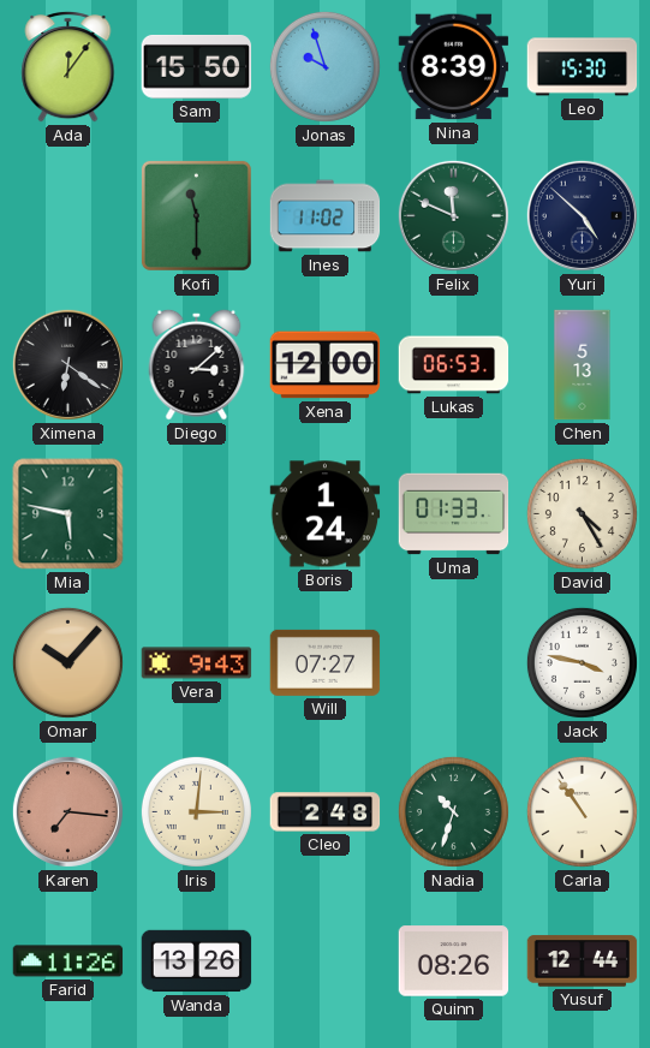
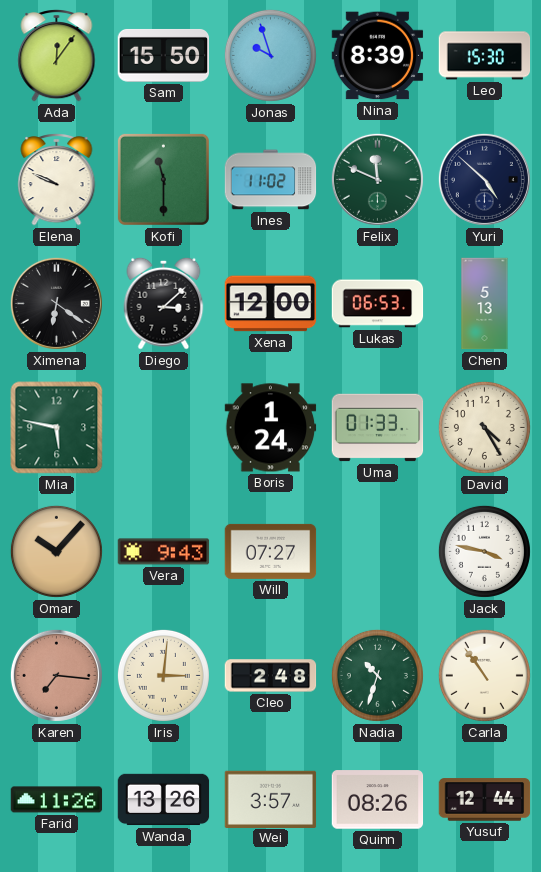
Elena: none -> 9:49 (57, 180)
Wei: none -> 3:57 (271, 799)
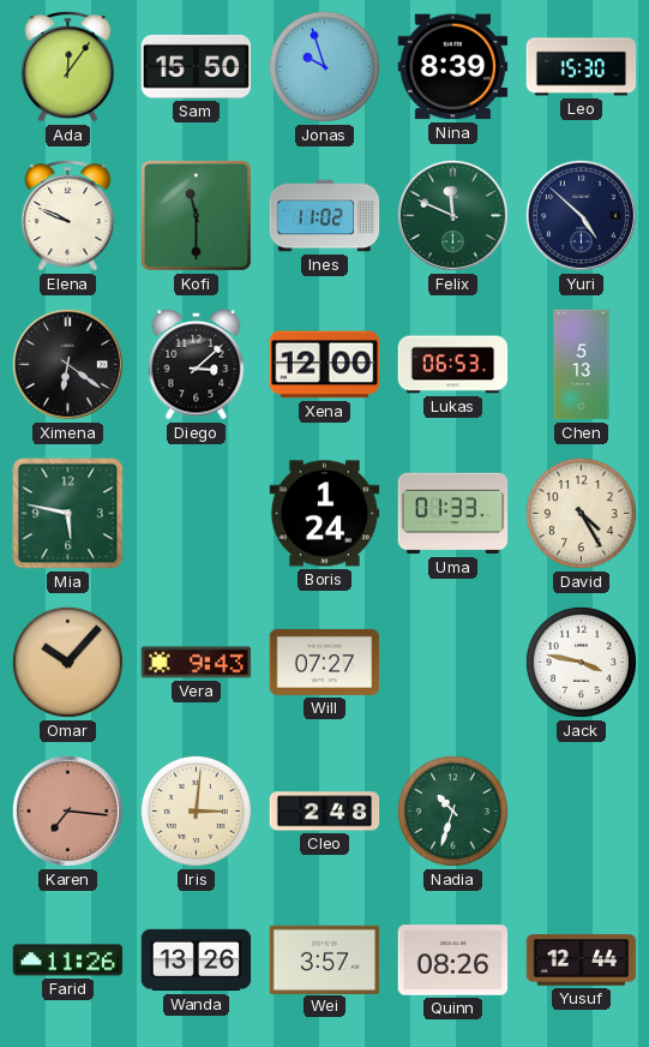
Carla: 10:54 -> none (484, 675)
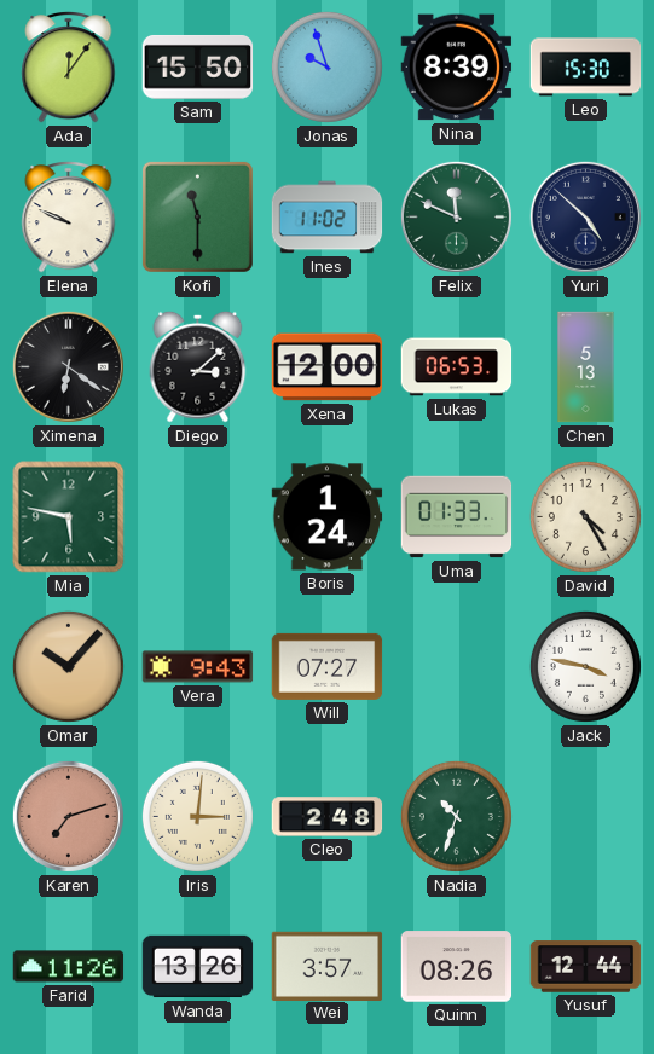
Karen: 7:16 -> 7:12 (68, 816)
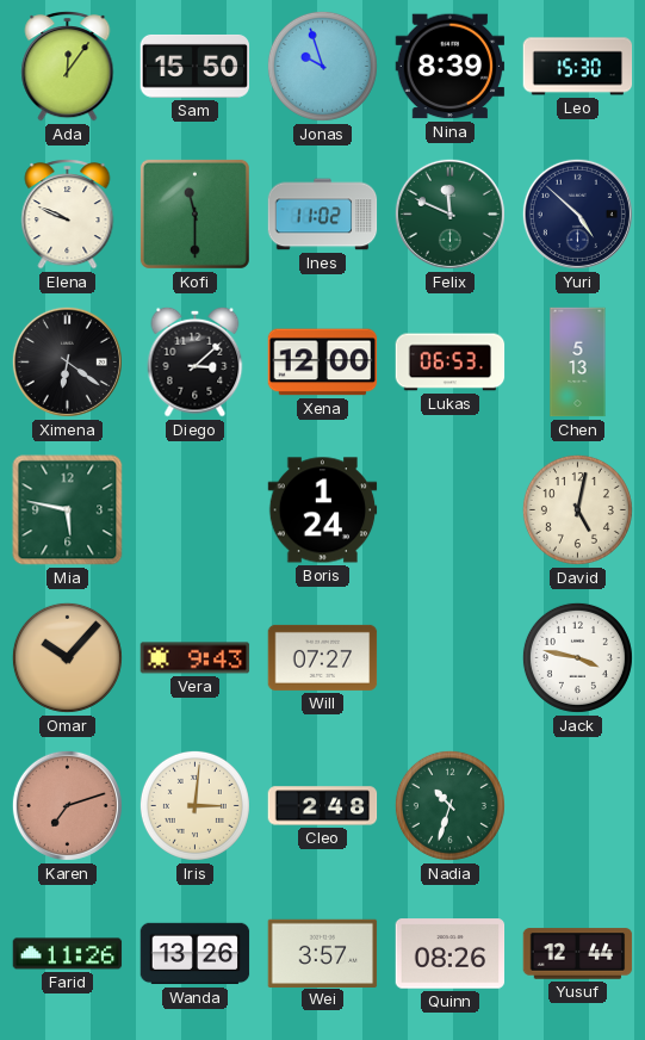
Uma: 01:33 -> none (457, 517)
David: 4:25 -> 5:02 (577, 509)
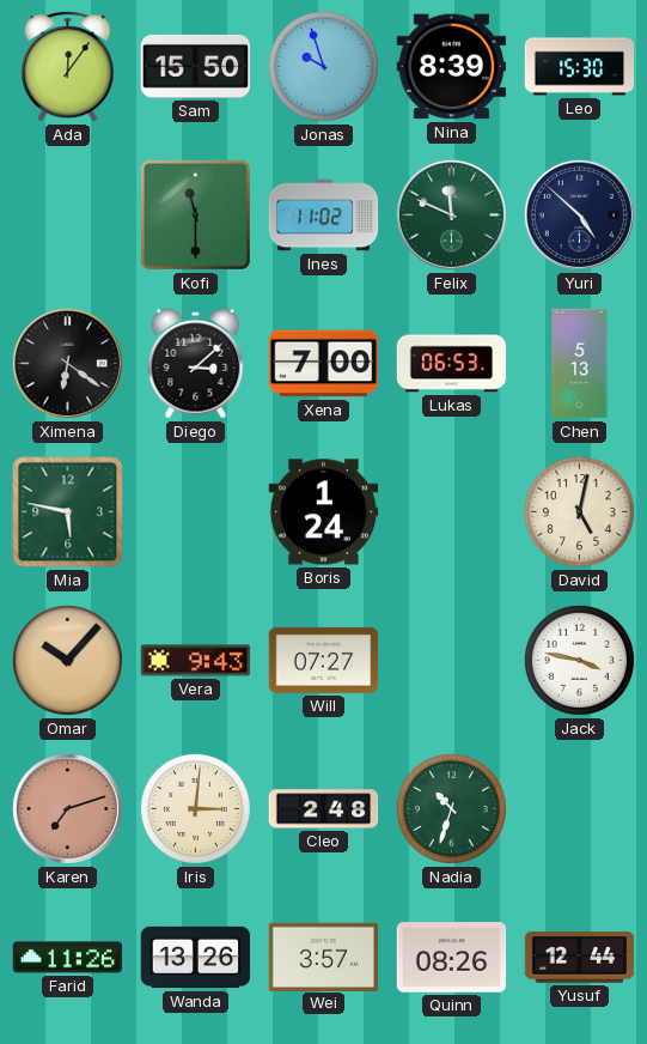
Elena: 9:49 -> none (68, 215)
Xena: 12:00 -> 7:00 (324, 364)
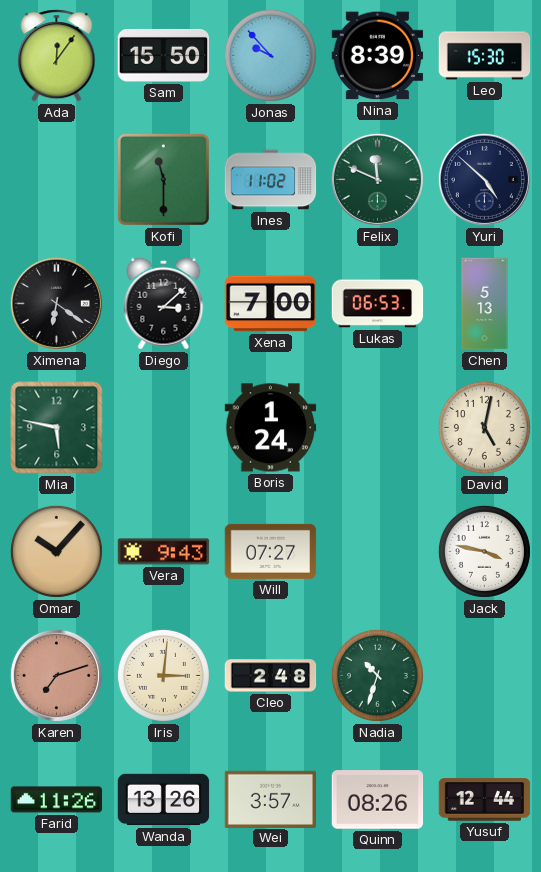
Jonas: 9:57 -> 9:53 (270, 55)
